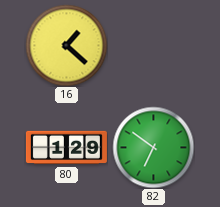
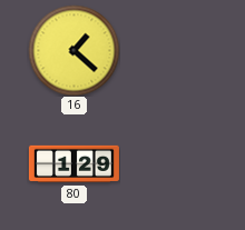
82: 6:51 -> none (153, 147)
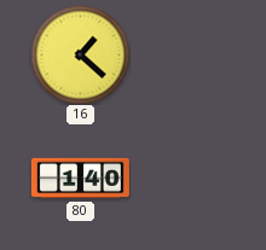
80: 1:29 -> 1:40 (80, 179)
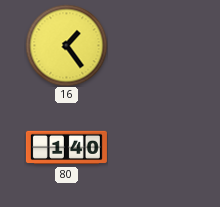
16: 1:22 -> 1:24 (66, 45)
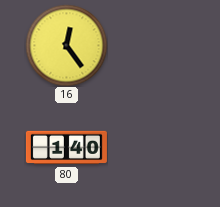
16: 1:24 -> 12:24 (66, 45)
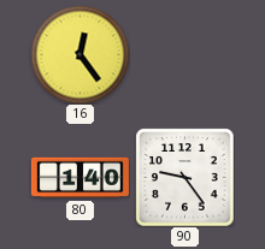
90: none -> 9:24 (184, 177)
